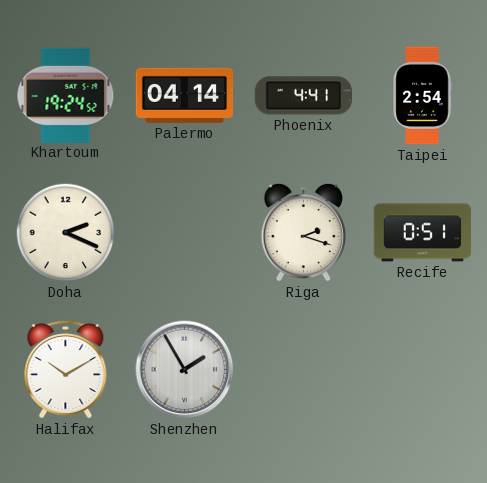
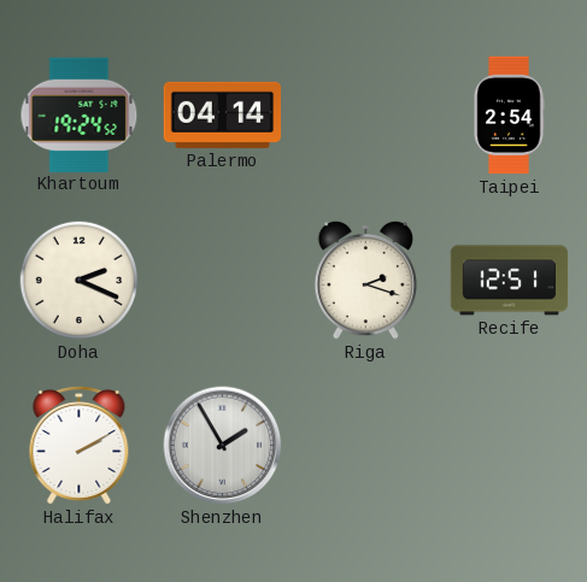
Phoenix: 4:41 -> none (303, 96)
Recife: 0:51 -> 12:51 (510, 281)
Halifax: 10:10 -> 2:10 (80, 446)
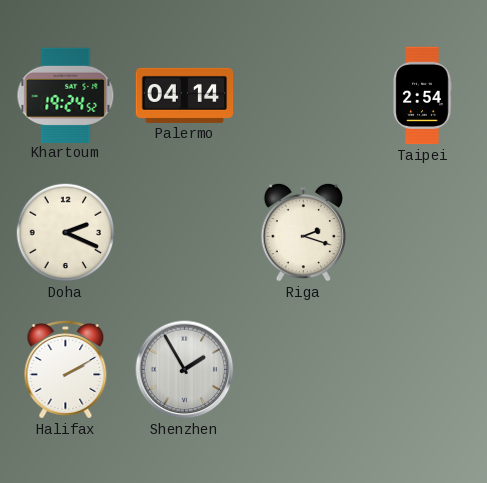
Recife: 12:51 -> none (510, 281)
